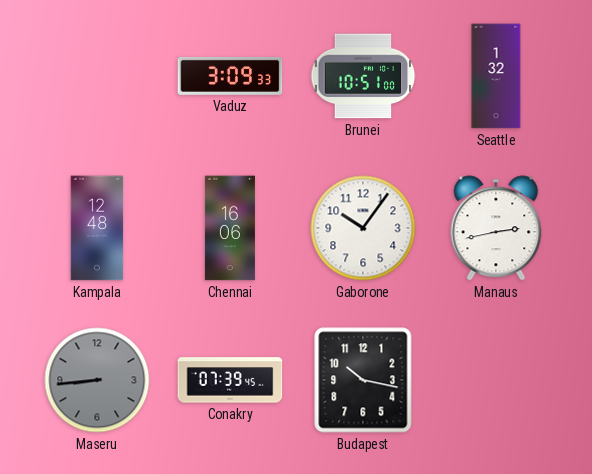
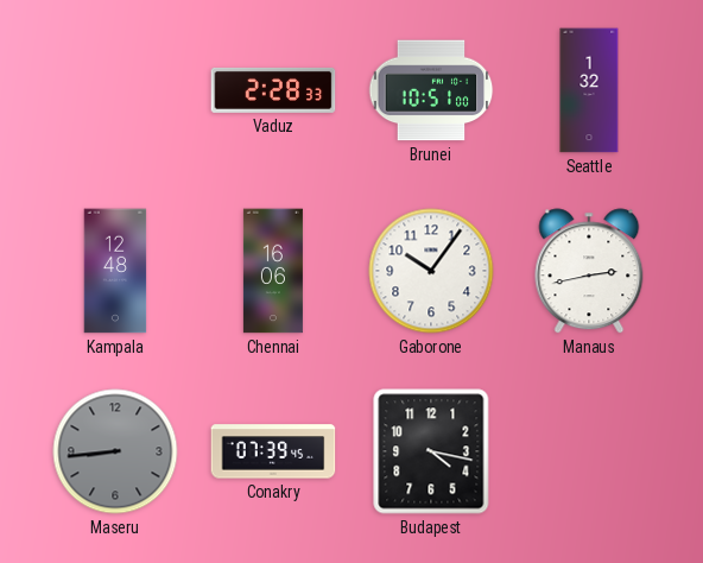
Vaduz: 3:09 -> 2:28 (273, 90)
Budapest: 10:17 -> 4:17 (431, 451)
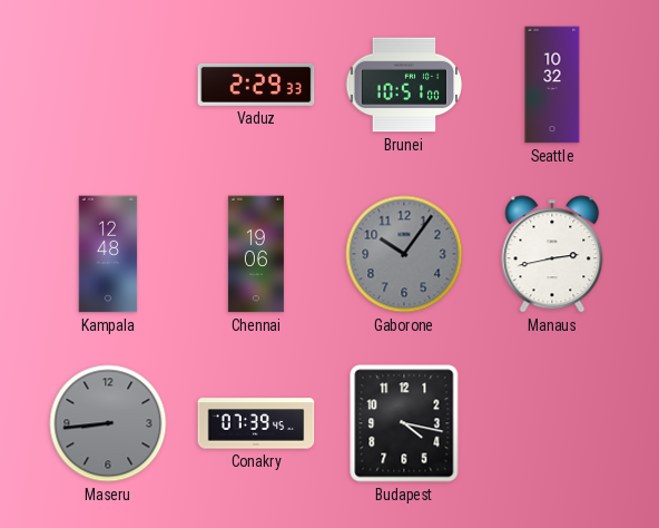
Vaduz: 2:28 -> 2:29 (256, 85)
Seattle: 1:32 -> 10:32 (552, 85)
Chennai: 16:06 -> 19:06 (256, 254)
Gaborone dial: white -> grey (404, 254)
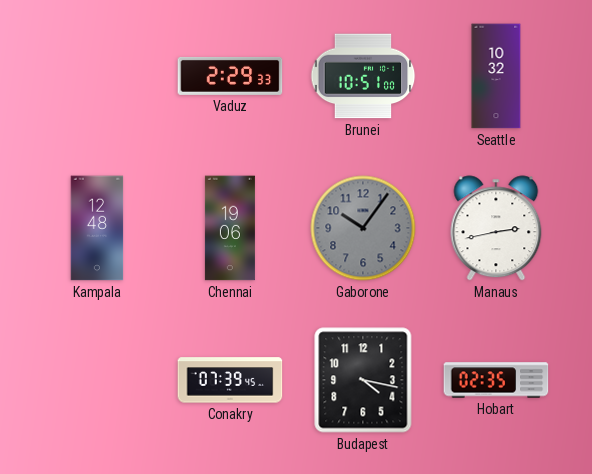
Maseru: 8:44 -> none (108, 423)
Hobart: none -> 02:35 (496, 380)
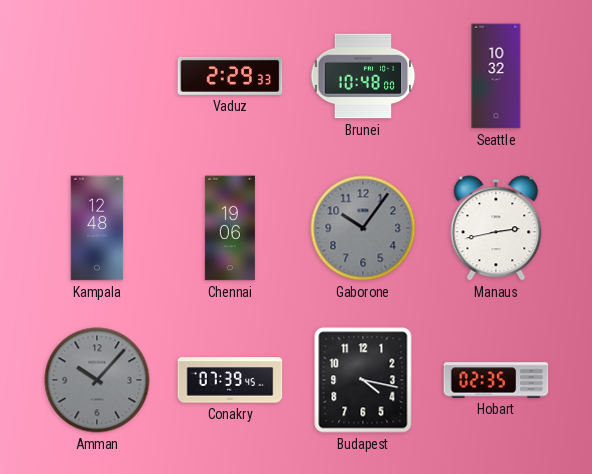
Brunei: 10:51 -> 10:48 (363, 76)
Amman: none -> 10:07 (97, 380)
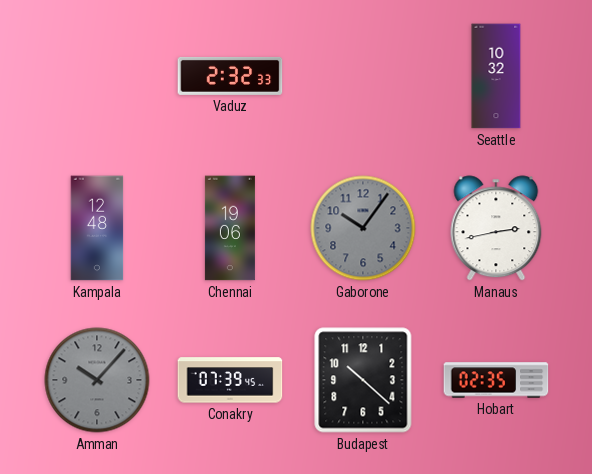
Vaduz: 2:29 -> 2:32 (230, 76)
Brunei: 10:48 -> none (363, 76)
Budapest: 4:17 -> 10:22 (363, 380)
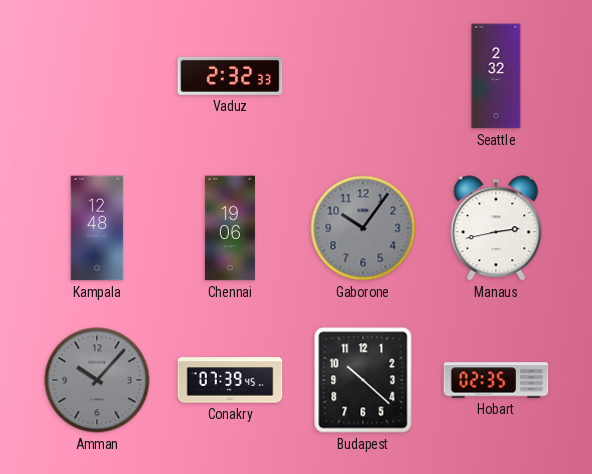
Seattle: 10:32 -> 2:32 (496, 76)
